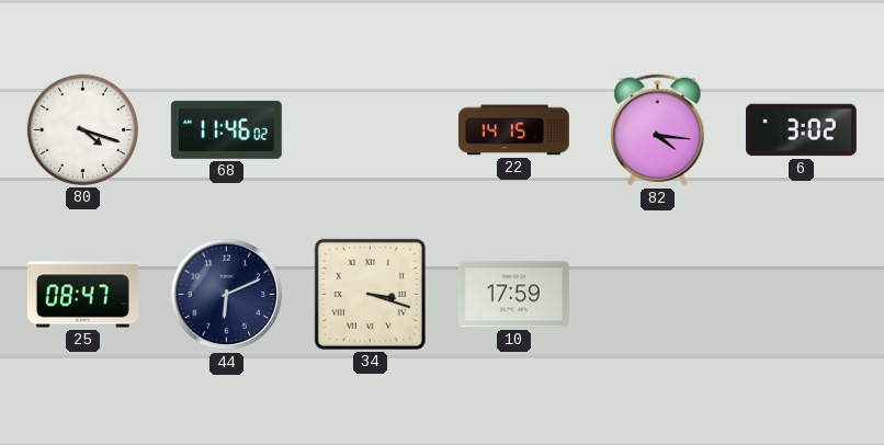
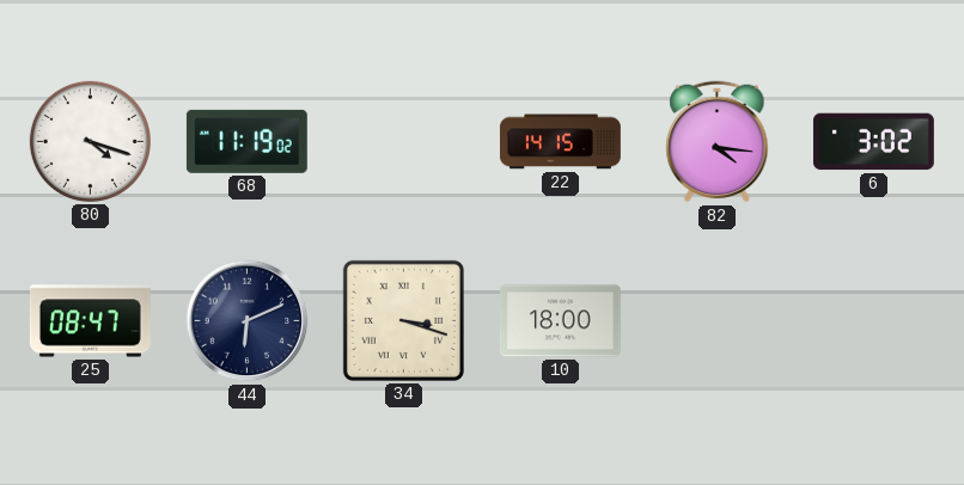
68: 11:46 -> 11:19 (246, 141)
10: 17:59 -> 18:00 (560, 321)
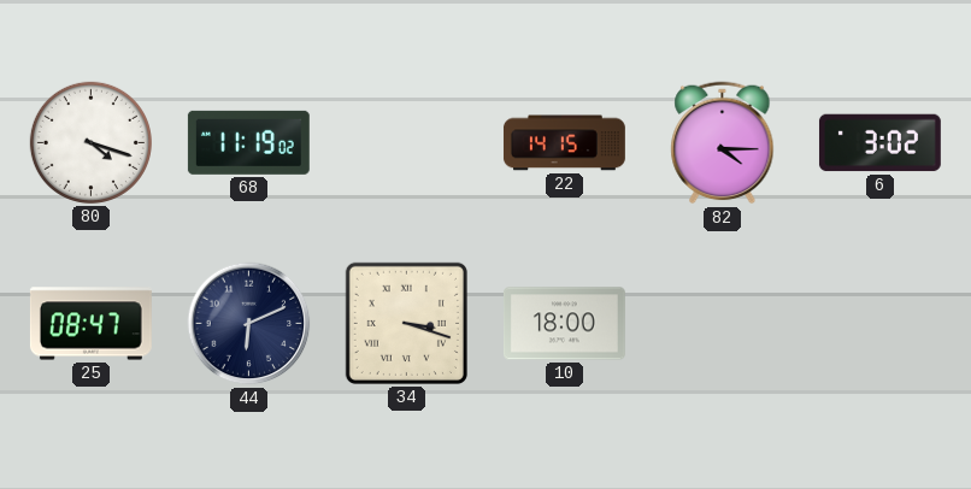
82: 4:16 -> 4:15 (723, 143)
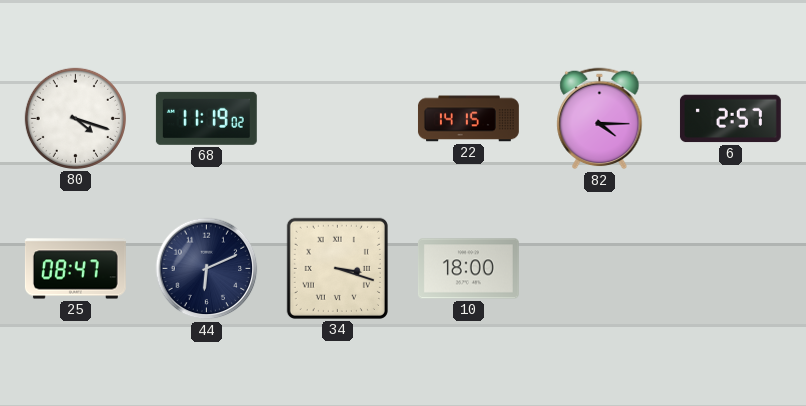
6: 3:02 -> 2:57 (730, 119)
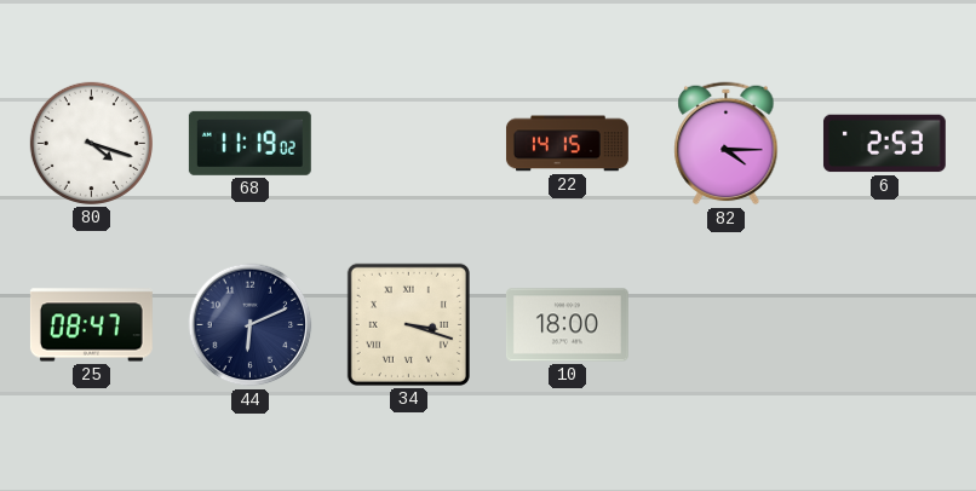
6: 2:57 -> 2:53 (884, 144)
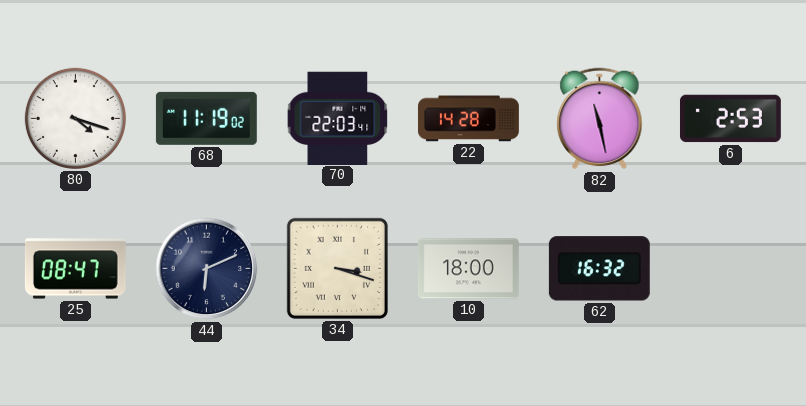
70: none -> 22:03 (338, 118)
22: 14:15 -> 14:28 (468, 119)
82: 4:15 -> 11:28 (600, 119)
62: none -> 16:32 (599, 269)
